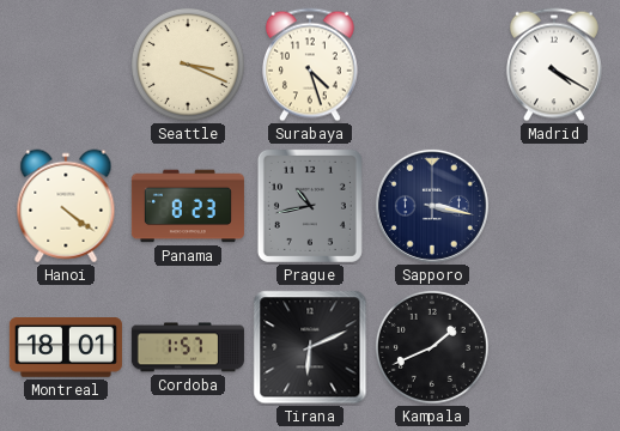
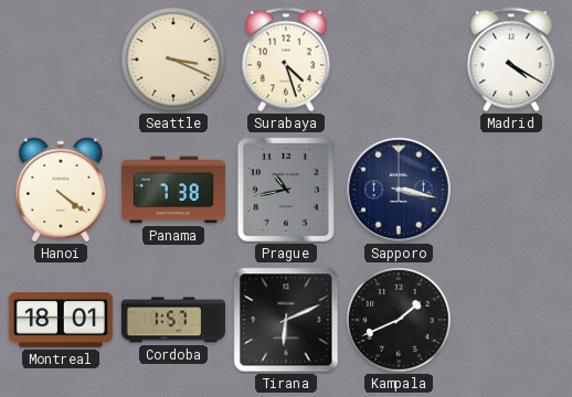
Panama: 8:23 -> 7:38 (173, 190)
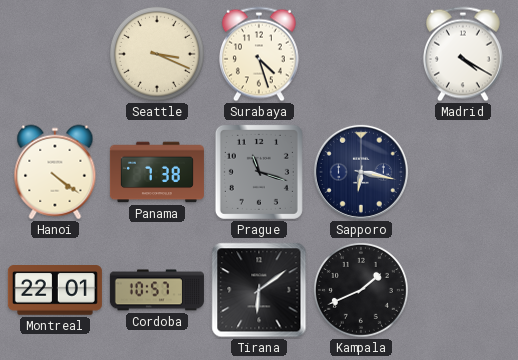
Prague: 10:43 -> 11:18 (259, 172)
Sapporo: 3:17 -> 6:17 (361, 172)
Montreal: 18:01 -> 22:01 (55, 291)
Cordoba: 1:57 -> 10:57 (157, 290)
Tirana: 6:11 -> 6:09 (259, 290)
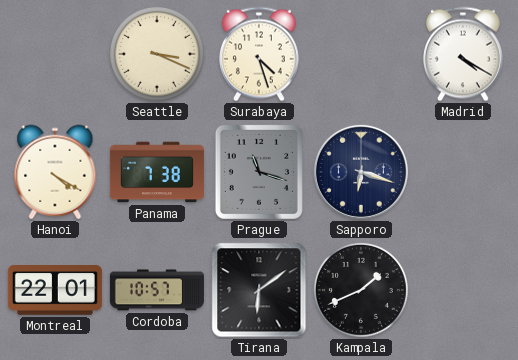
Hanoi: 4:21 -> 4:20 (55, 172)
Sapporo: 6:17 -> 6:18 (361, 172)
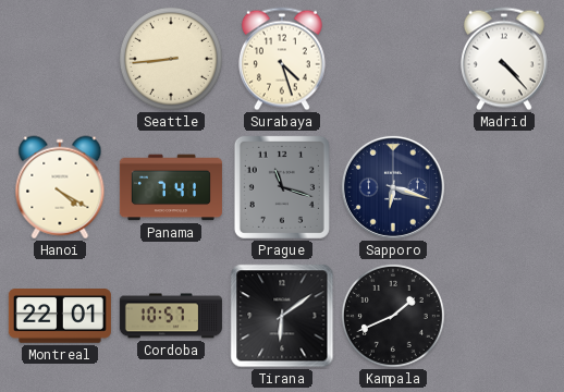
Seattle: 3:19 -> 8:44 (171, 59)
Madrid: 4:20 -> 4:23 (504, 59)
Panama: 7:38 -> 7:41 (171, 187)
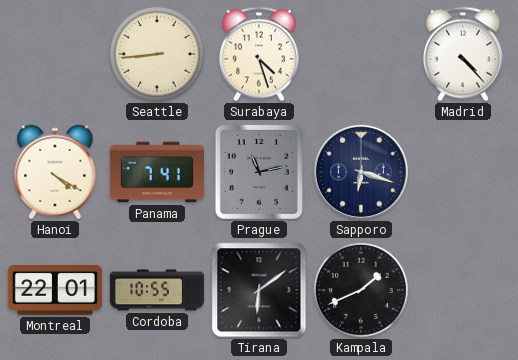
Prague: 11:18 -> 11:13 (259, 172)
Cordoba: 10:57 -> 10:55 (157, 290)
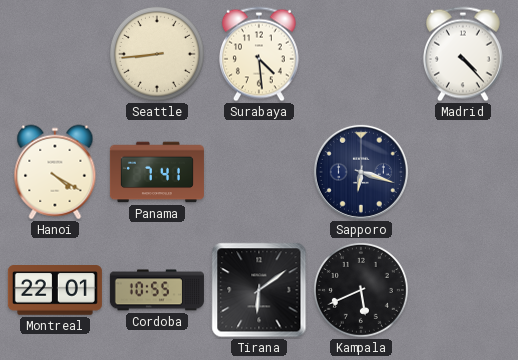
Surabaya: 4:27 -> 4:29 (259, 54)
Prague: 11:13 -> none (259, 172)
Kampala: 1:41 -> 5:41 (361, 290)
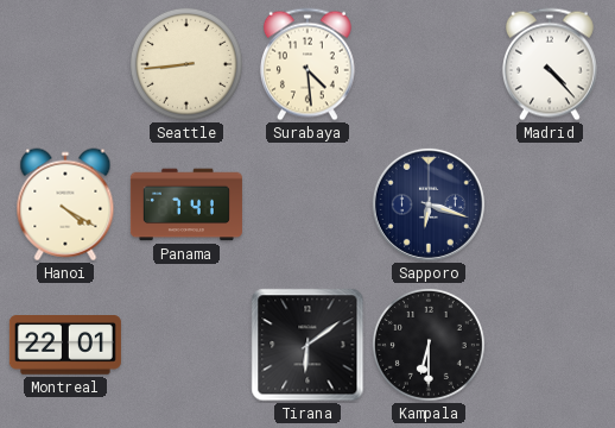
Cordoba: 10:55 -> none (157, 290)
Kampala: 5:41 -> 6:30 (429, 345)
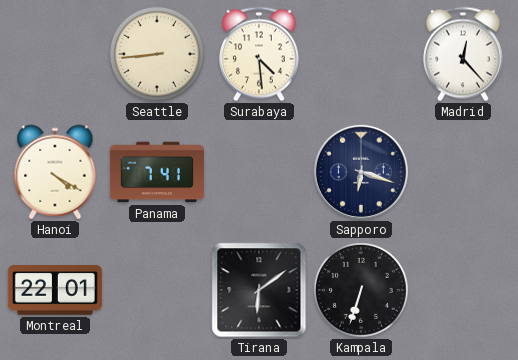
Madrid: 4:23 -> 12:23 (463, 54)
Kampala: 6:30 -> 6:33 (361, 290)
